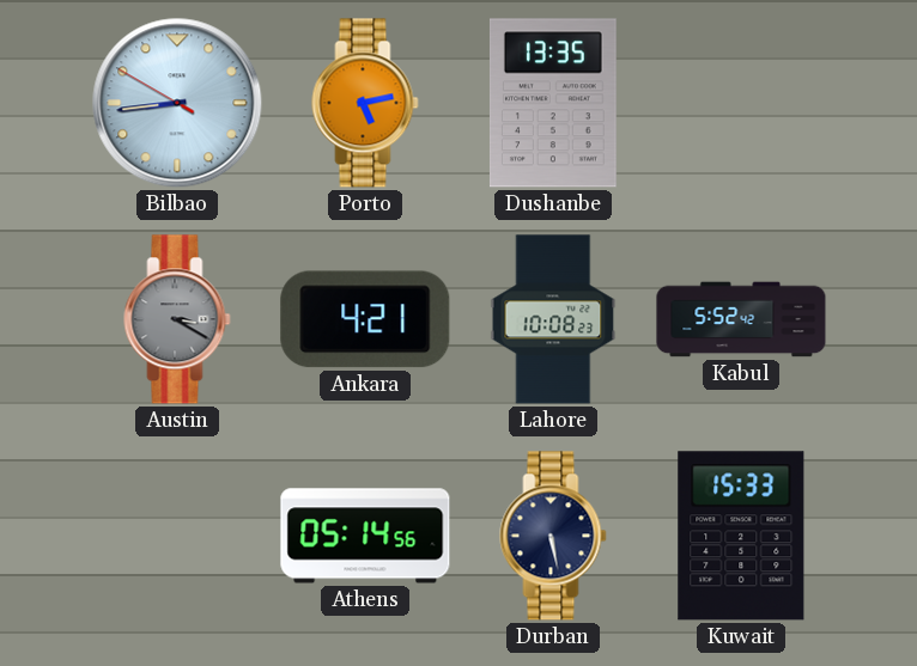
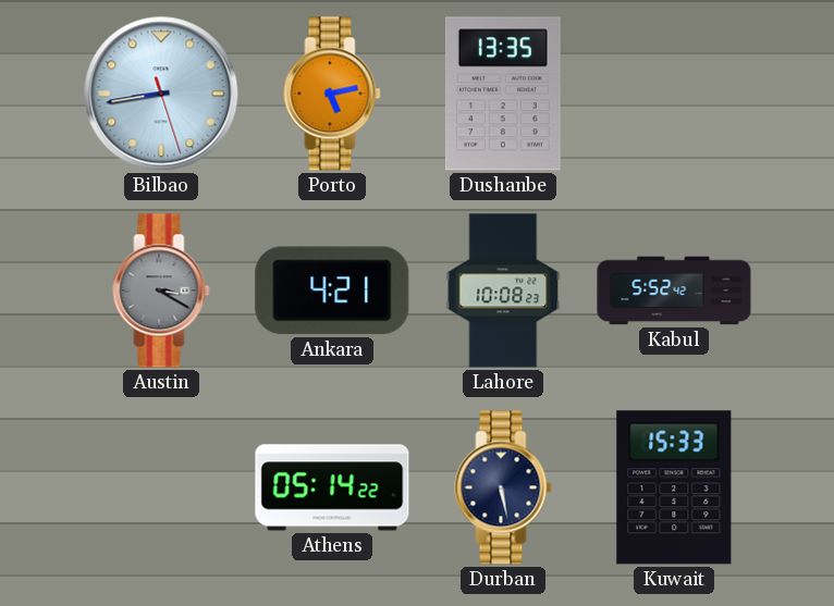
Bilbao: 8:43:50 -> 8:43:27 (161, 94)
Athens: 05:14:56 -> 05:14:22 (332, 487)
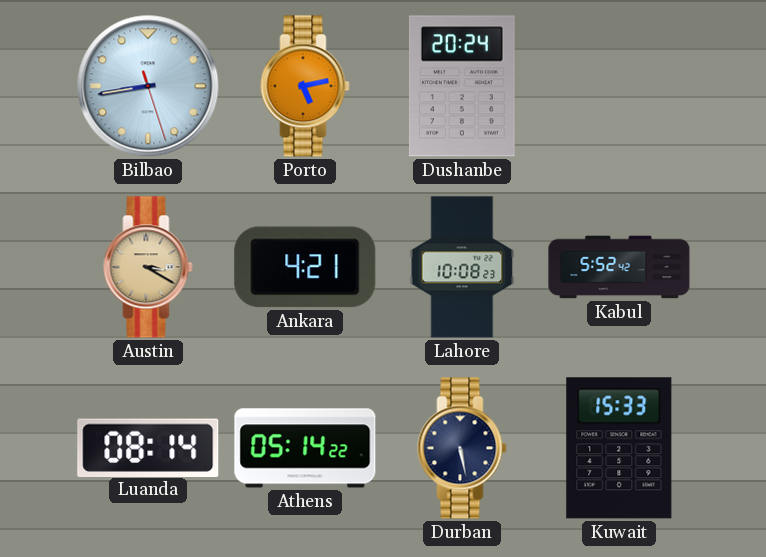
Dushanbe: 13:35 -> 20:24 (462, 86)
Austin dial: grey -> champagne (148, 267)
Luanda: none -> 08:14 (148, 447)
